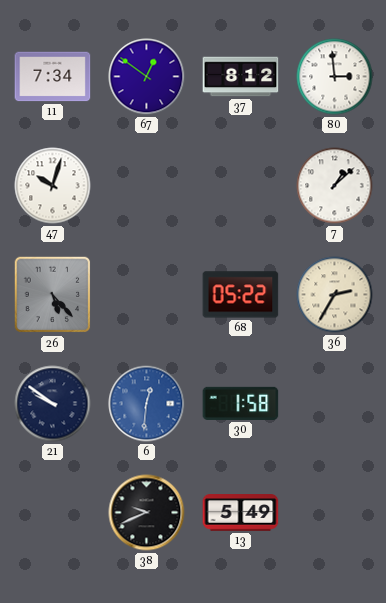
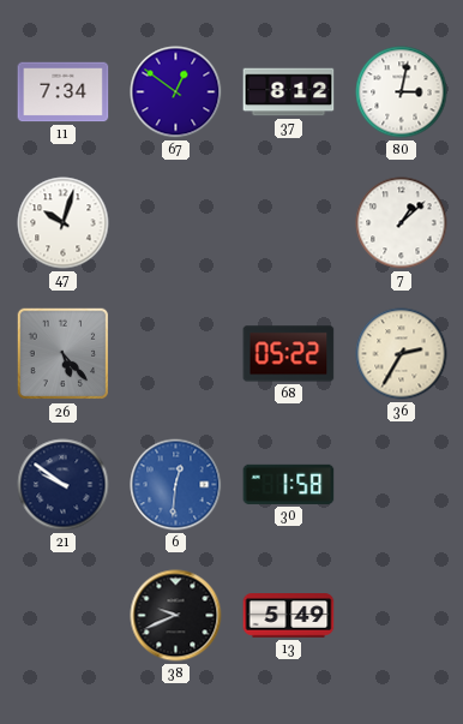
80: 2:59 -> 3:02 (402, 92)
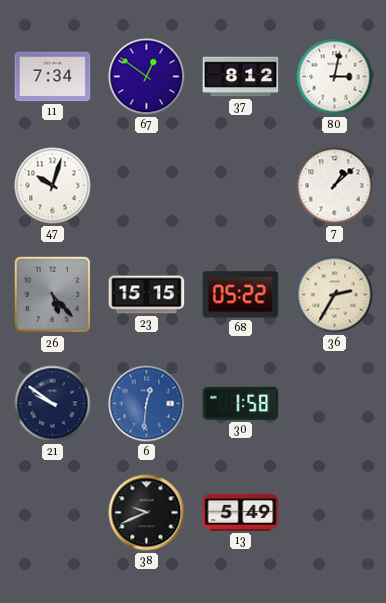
23: none -> 15:15 (147, 295)
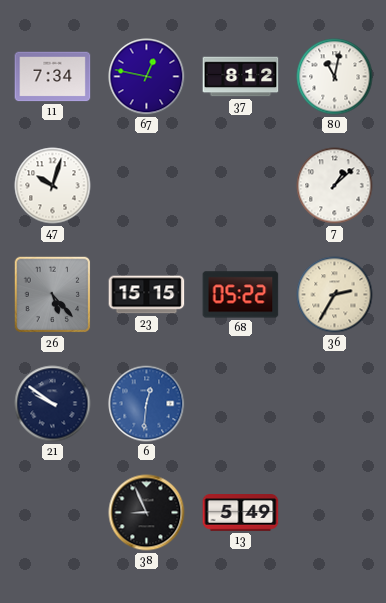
67: 12:51 -> 12:47 (147, 77)
80: 3:02 -> 11:02 (335, 77)
30: 1:58 -> none (241, 403)
38: 9:41 -> 8:56 (147, 513)
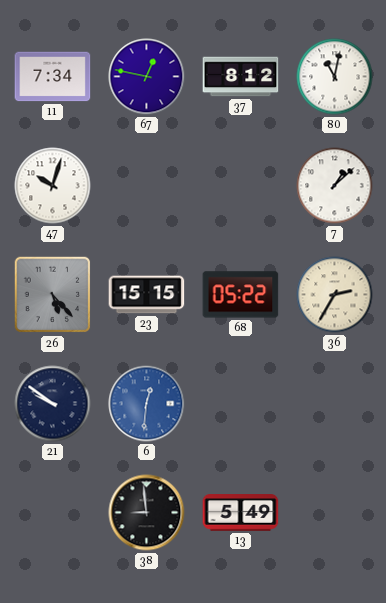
38: 8:56 -> 8:59 (147, 513)
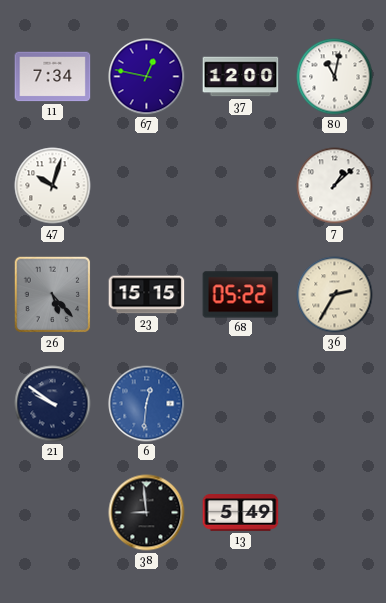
37: 8:12 -> 12:00 (241, 77)
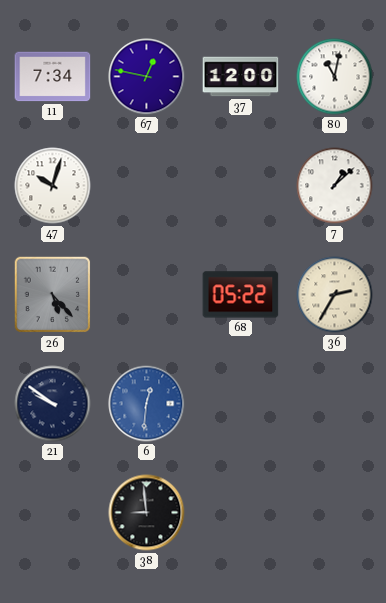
23: 15:15 -> none (147, 295)
13: 5:49 -> none (241, 513)
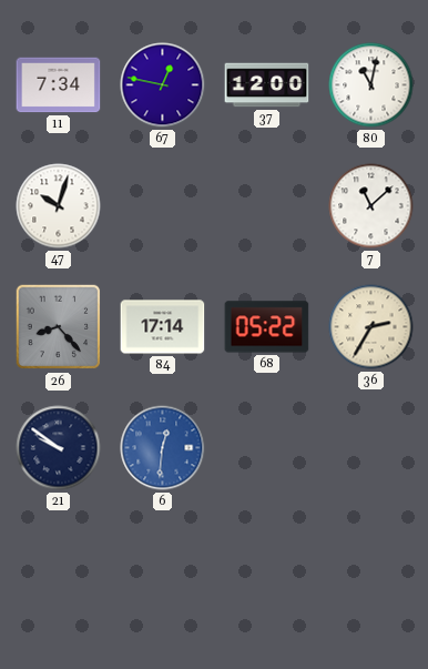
7: 1:08 -> 11:08 (371, 206)
26: 5:23 -> 8:23 (59, 327)
84: none -> 17:14 (163, 327)
38: 8:59 -> none (147, 513)
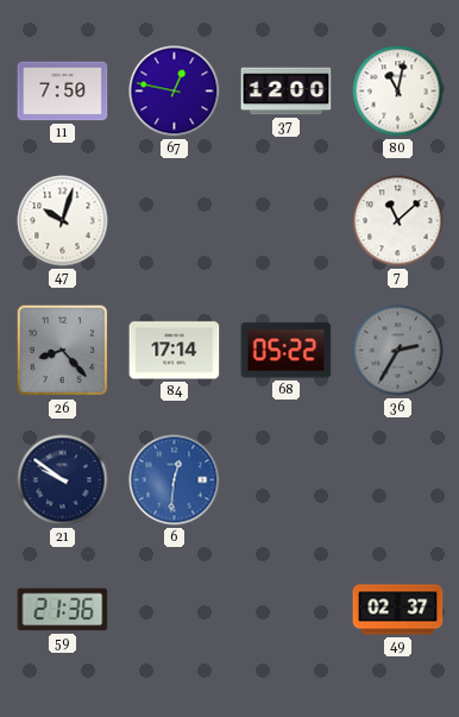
11: 7:34 -> 7:50 (63, 92)
36 dial: cream -> grey (398, 351)
59: none -> 21:36 (63, 610)
49: none -> 02:37 (398, 610)
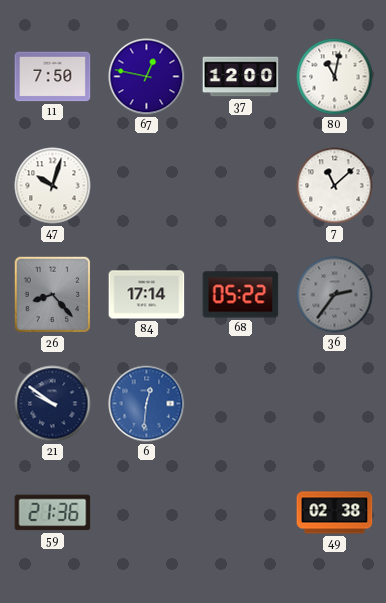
36: 2:35 -> 2:36 (335, 295)
49: 02:37 -> 02:38 (335, 513)
